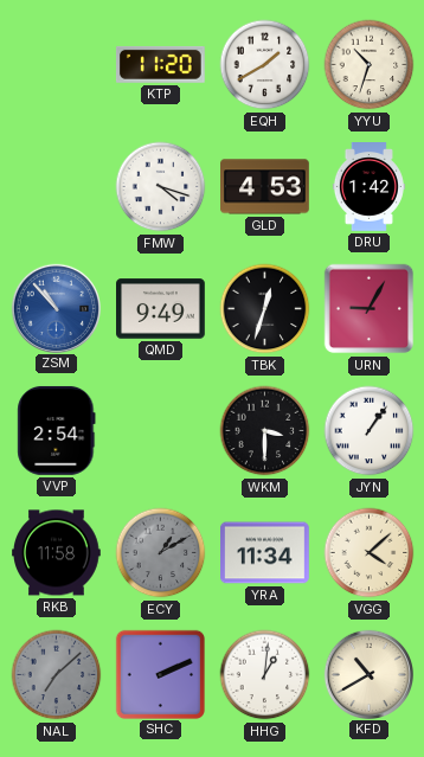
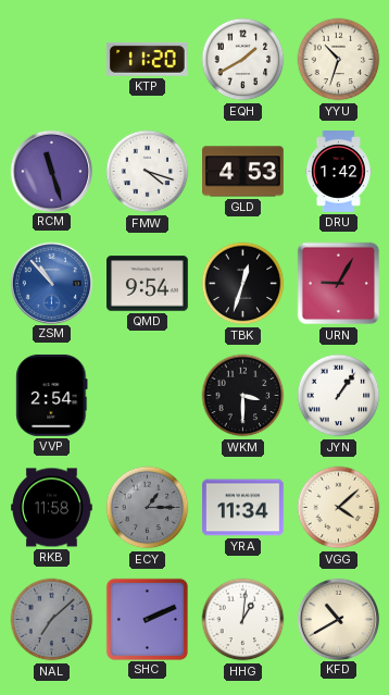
RCM: none -> 11:27 (51, 171)
QMD: 9:49 -> 9:54 (148, 284)
ECY: 1:10 -> 1:15 (148, 508)
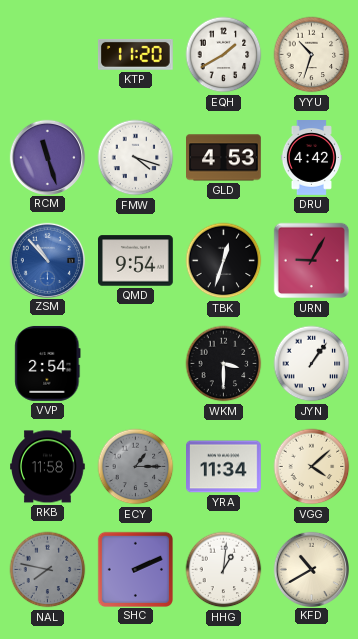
DRU: 1:42 -> 4:42 (311, 158)
NAL: 7:08 -> 7:47 (48, 570)
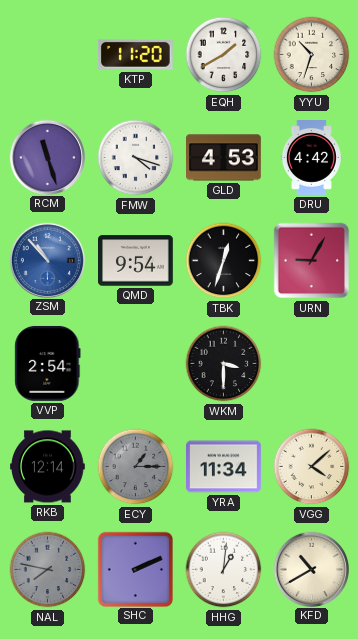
JYN: 1:06 -> none (312, 364)
RKB: 11:58 -> 12:14 (48, 467)
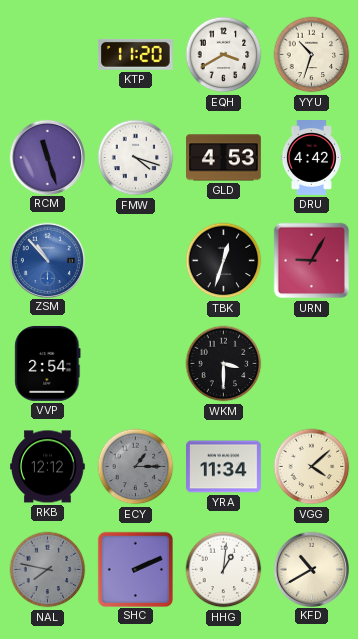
EQH: 1:40 -> 3:40 (224, 55)
QMD: 9:54 -> none (136, 261)
RKB: 12:14 -> 12:12 (48, 467)
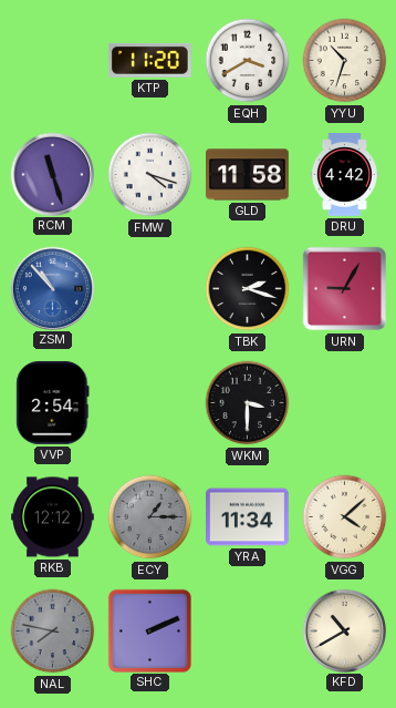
GLD: 4:53 -> 11:58 (248, 175)
TBK: 12:33 -> 2:18 (248, 289)
HHG: 1:01 -> none (224, 570)
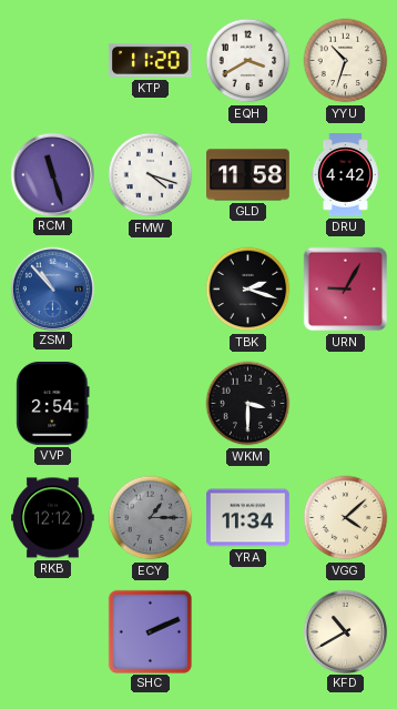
NAL: 7:47 -> none (53, 632)
